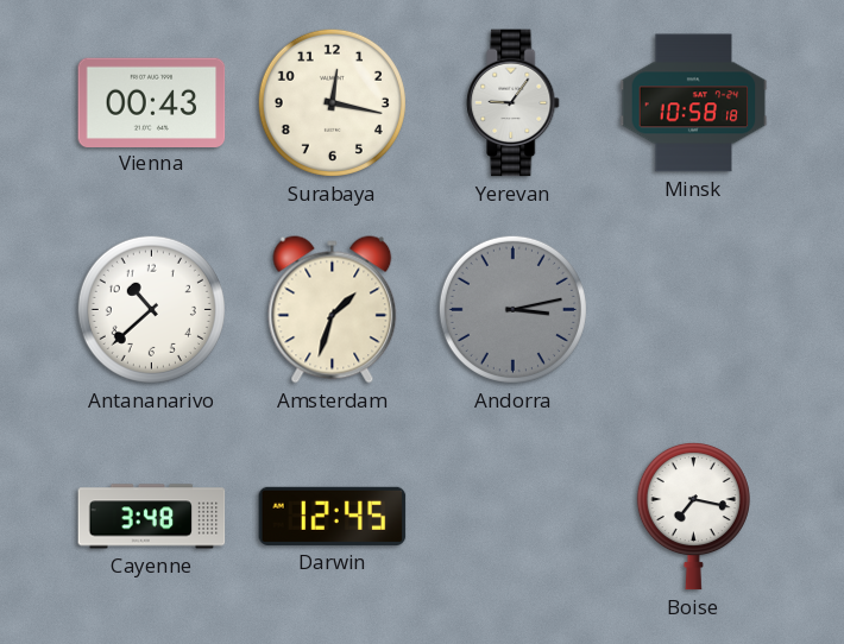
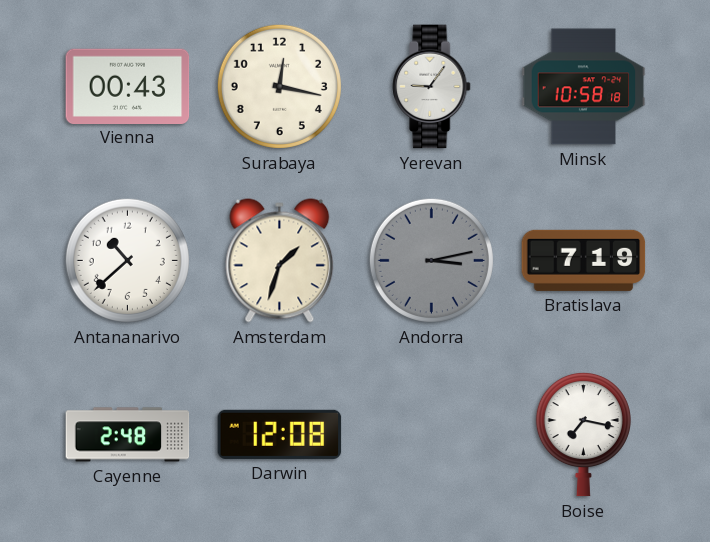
Bratislava: none -> 7:19 (584, 260)
Cayenne: 3:48 -> 2:48 (128, 435)
Darwin: 12:45 -> 12:08 (280, 434)
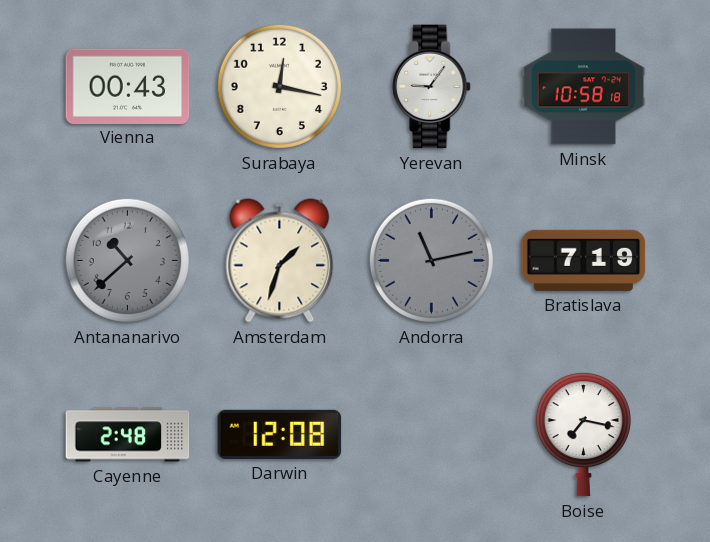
Antananarivo dial: white -> grey (127, 260)
Andorra: 3:13 -> 11:13 (431, 260)
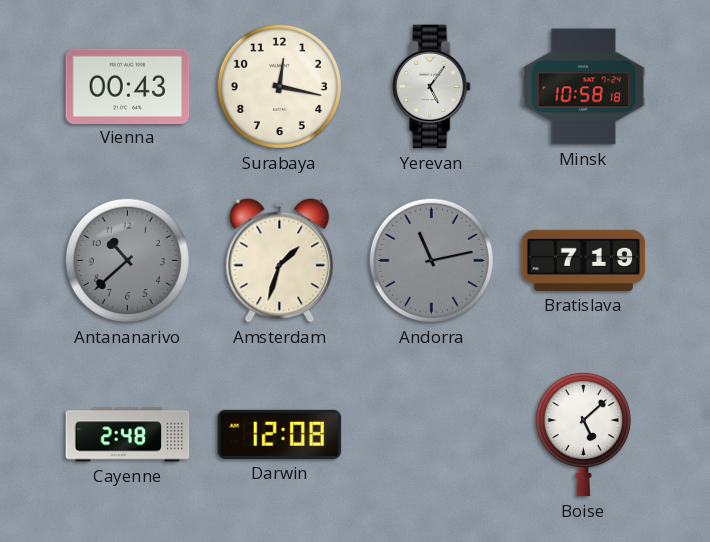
Yerevan: 9:06 -> 5:06 (432, 87)
Boise: 7:17 -> 5:08 (583, 434)
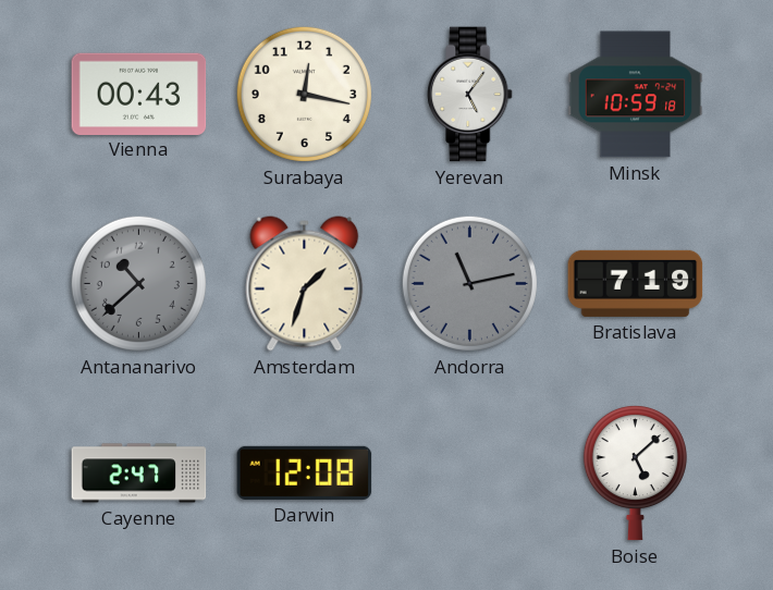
Minsk: 10:58 -> 10:59 (636, 95)
Cayenne: 2:48 -> 2:47 (139, 474)
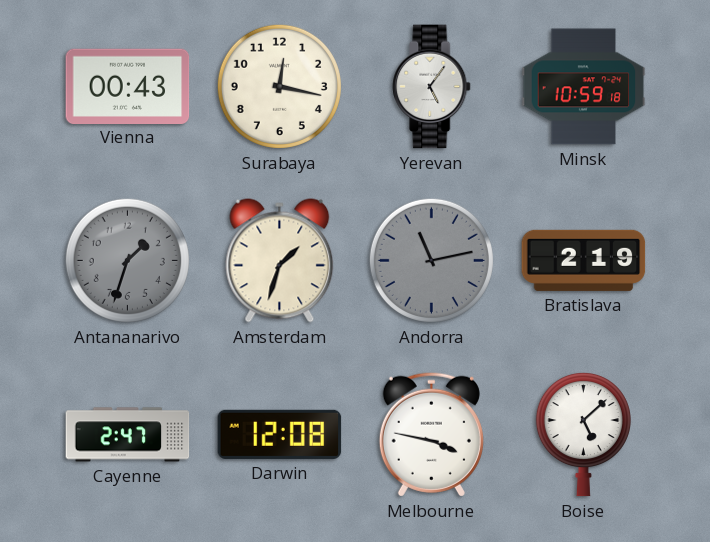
Antananarivo: 10:38 -> 1:33 (127, 260)
Bratislava: 7:19 -> 2:19 (584, 260)
Melbourne: none -> 3:47 (431, 434)
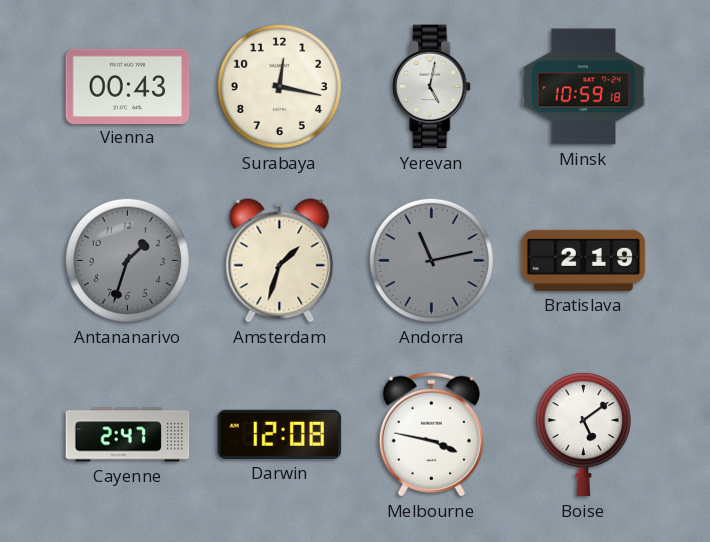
Yerevan: 5:06 -> 5:02 (432, 87)
Boise: 5:08 -> 5:09 (583, 434)
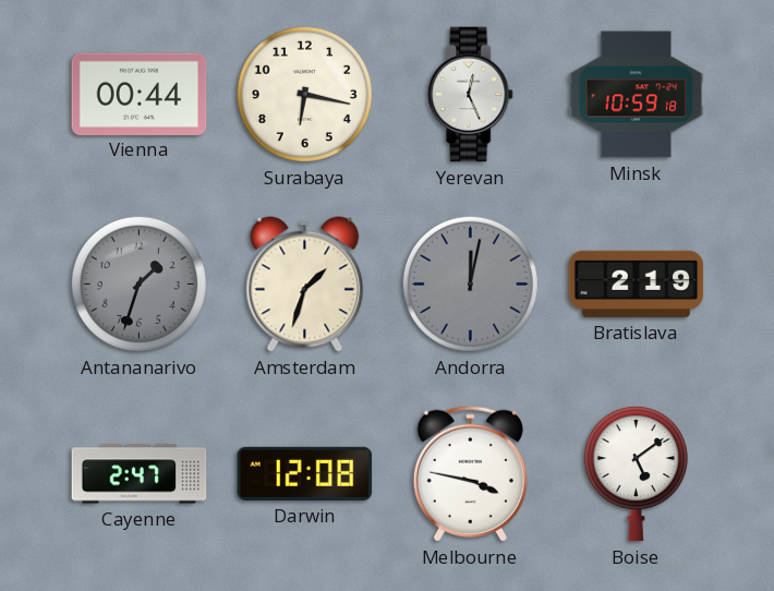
Vienna: 00:43 -> 00:44 (140, 94)
Surabaya: 12:17 -> 6:17 (304, 94)
Yerevan: 5:02 -> 12:26 (471, 95)
Andorra: 11:13 -> 12:02 (470, 284)
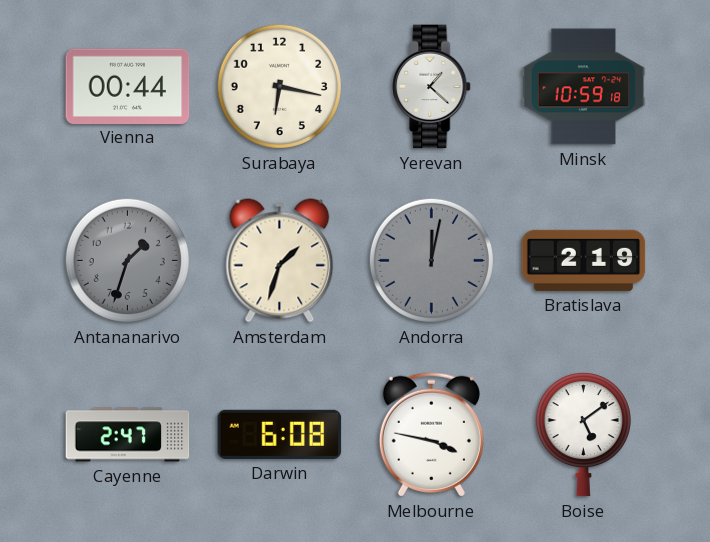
Yerevan: 12:26 -> 1:22 (432, 87)
Darwin: 12:08 -> 6:08 (280, 434)
